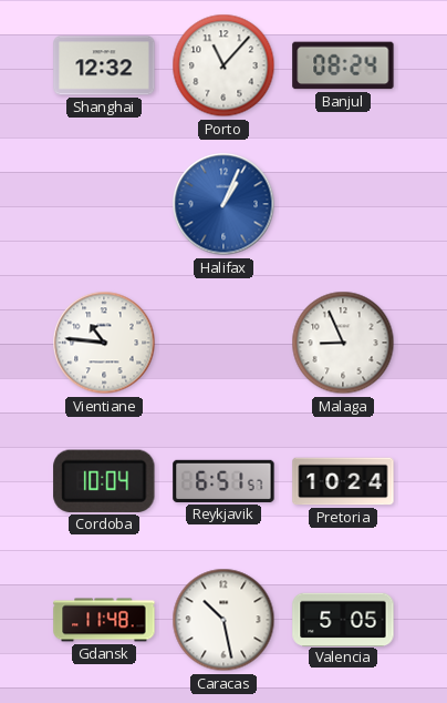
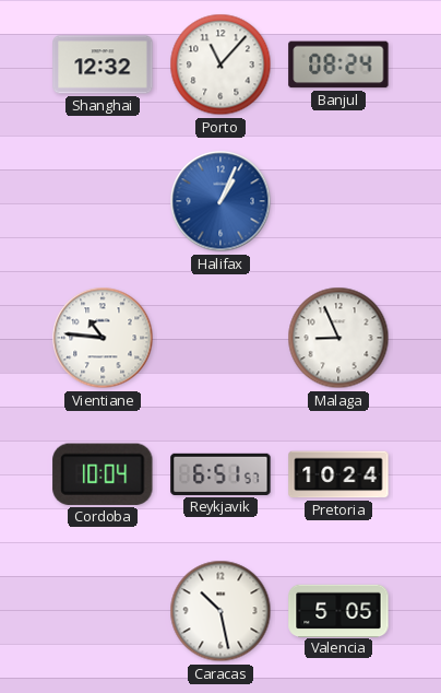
Gdansk: 11:48 -> none (104, 620)
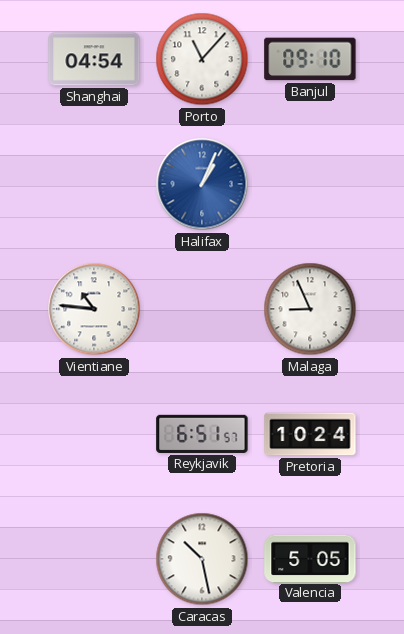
Shanghai: 12:32 -> 04:54 (94, 59)
Banjul: 08:24 -> 09:10 (310, 59)
Cordoba: 10:04 -> none (103, 474)
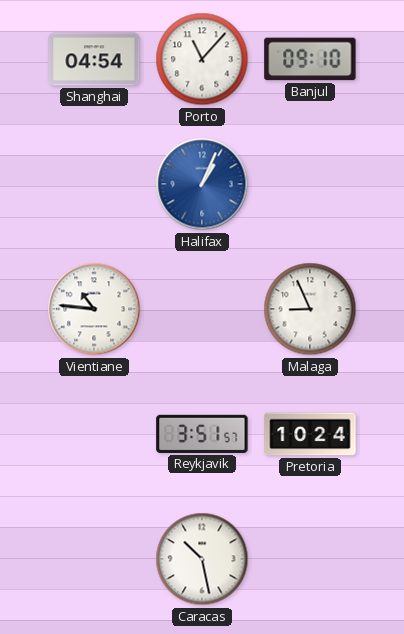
Reykjavik: 6:51 -> 3:51 (202, 434)
Valencia: 5:05 -> none (310, 558)
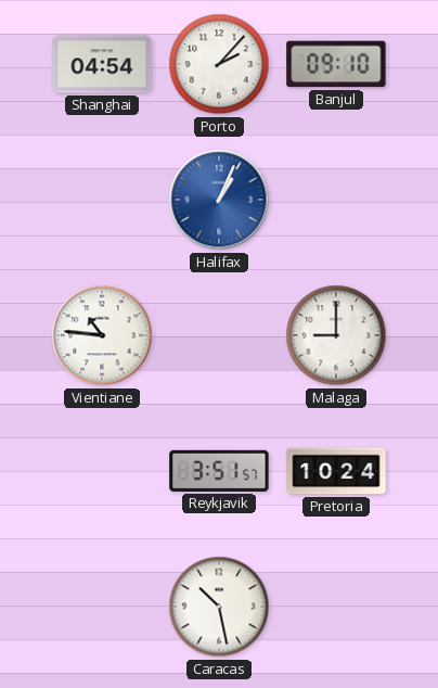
Porto: 11:07 -> 2:07 (219, 64)
Malaga: 8:56 -> 9:00 (336, 335)
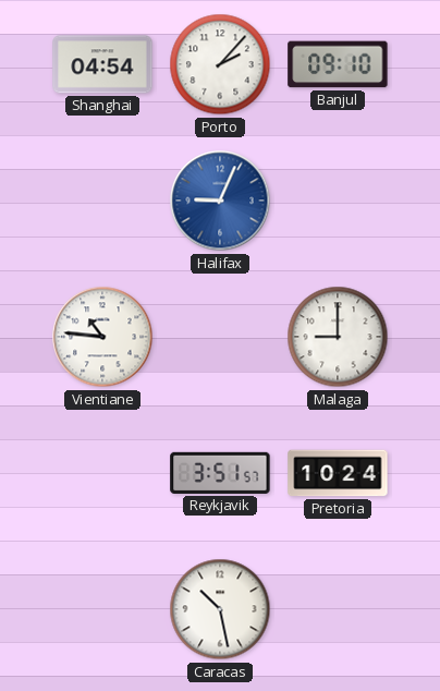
Halifax: 1:04 -> 9:04 (220, 201)
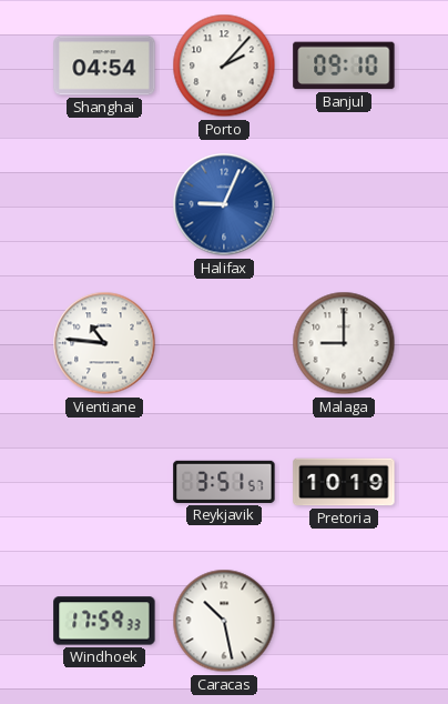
Pretoria: 10:24 -> 10:19 (344, 482)
Windhoek: none -> 17:59 (104, 621)
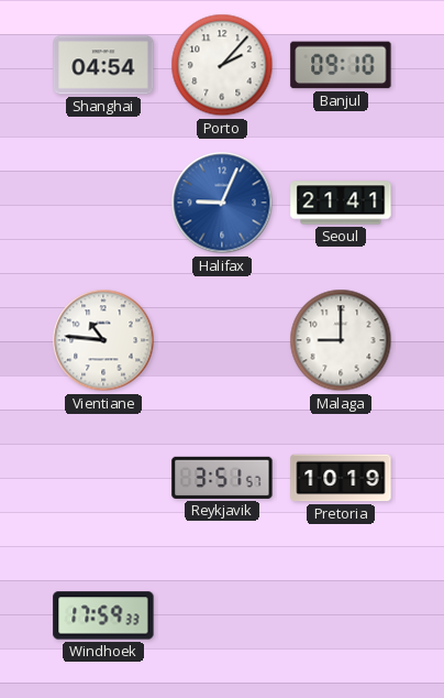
Seoul: none -> 21:41 (341, 203)
Caracas: 10:28 -> none (224, 621)
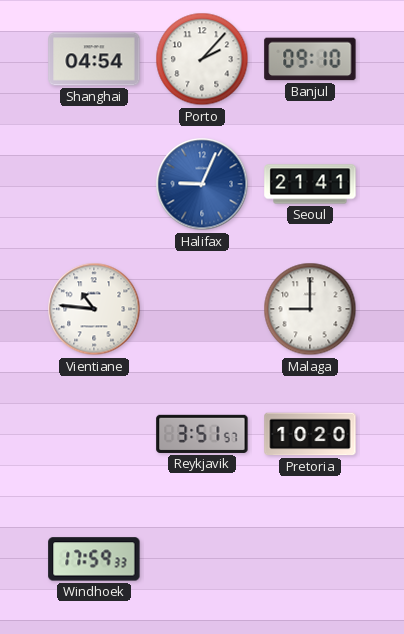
Pretoria: 10:19 -> 10:20 (310, 434)
